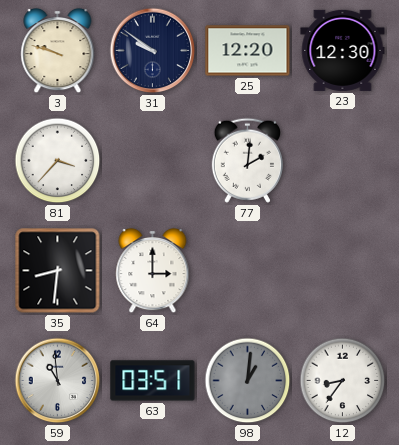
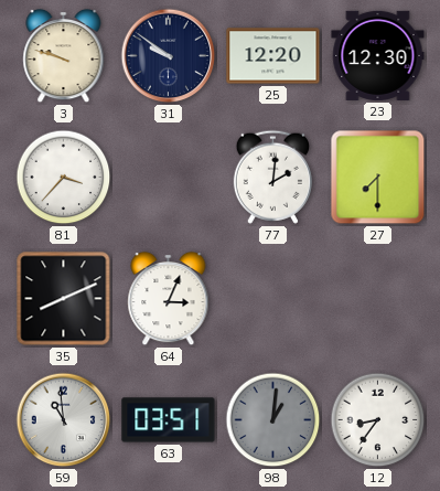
27: none -> 7:30 (378, 178)
35: 8:31 -> 8:11 (64, 299)
64: 3:00 -> 3:04 (169, 299)
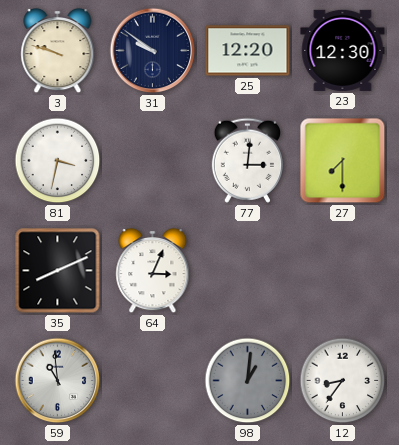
81: 3:37 -> 3:32 (58, 161)
77: 2:01 -> 3:01 (247, 160)
63: 03:51 -> none (169, 420)
